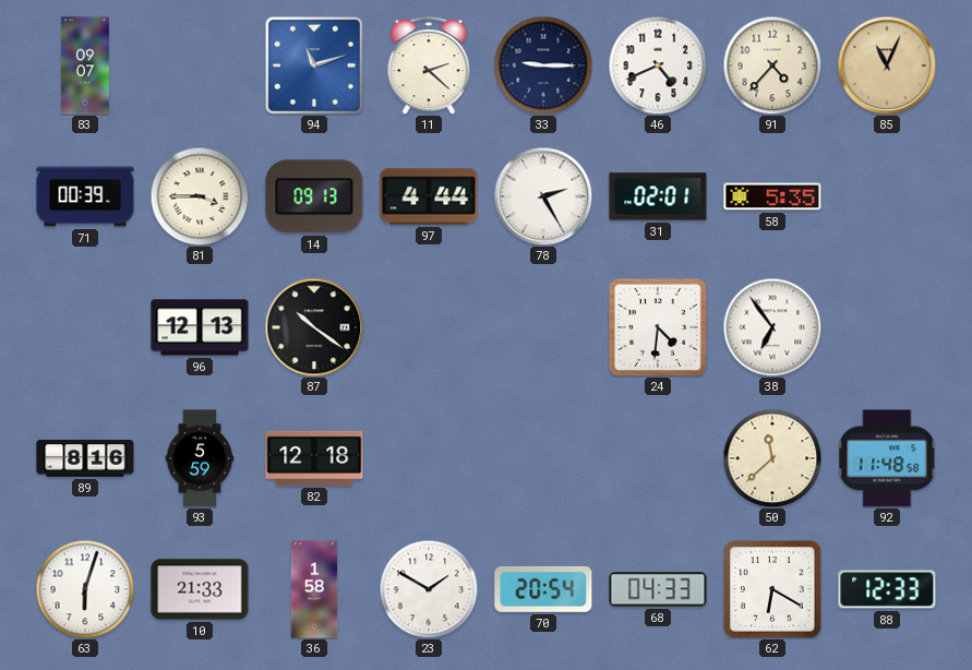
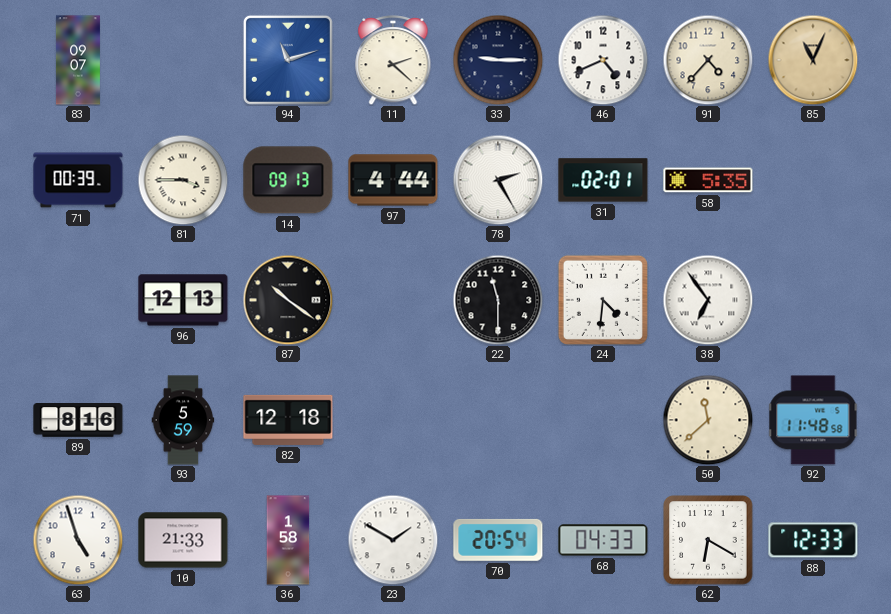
22: none -> 11:30 (498, 300)
63: 6:03 -> 4:57 (78, 540)
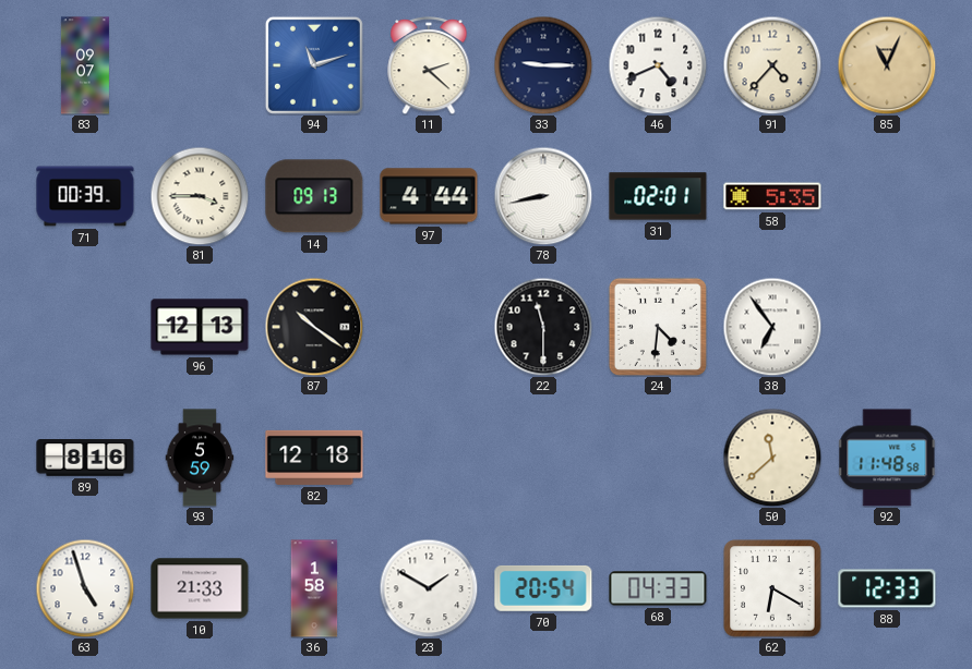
78: 2:25 -> 8:43 (543, 196)
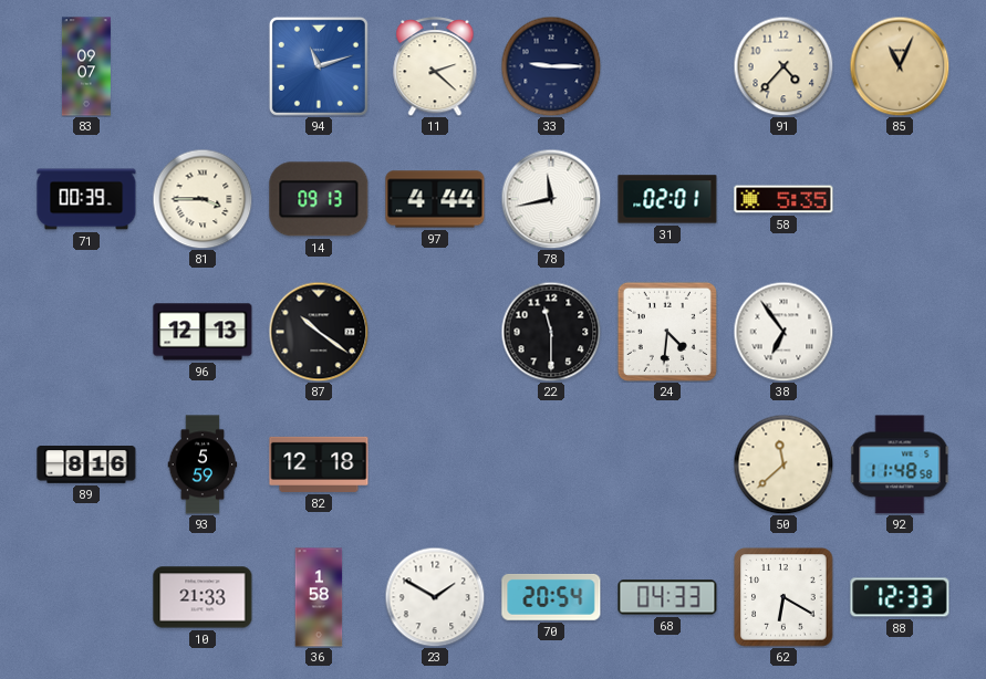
46: 4:41 -> none (658, 65)
78: 8:43 -> 11:43 (551, 199)
63: 4:57 -> none (85, 588)
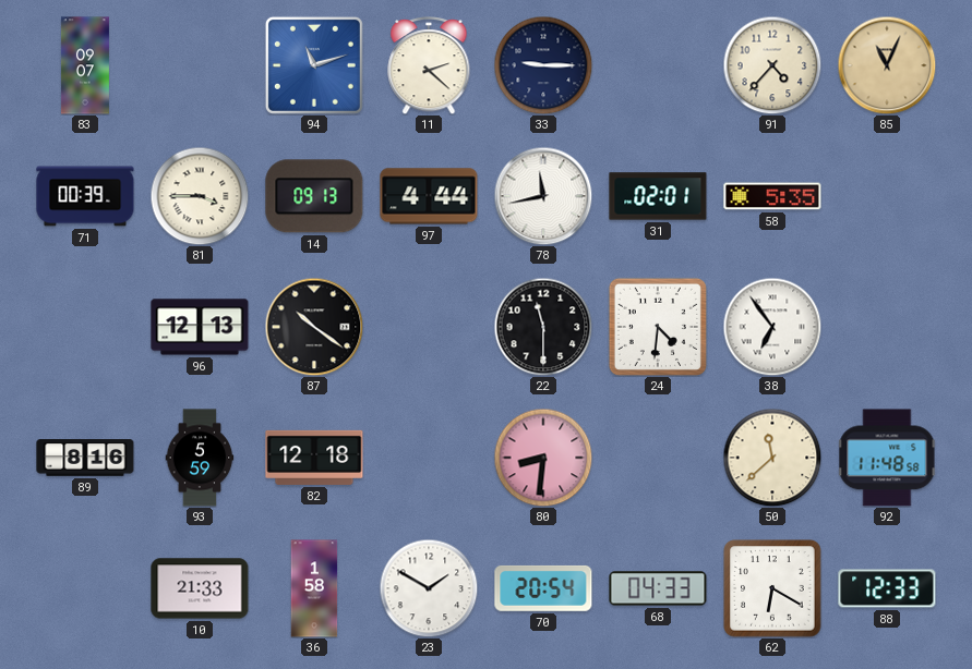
80: none -> 8:31 (543, 458)
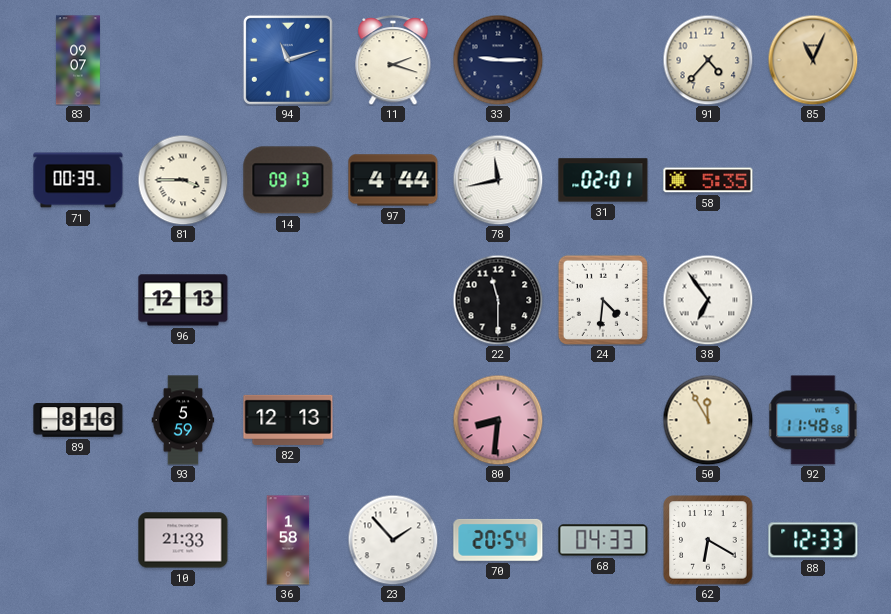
11: 2:22 -> 2:18 (393, 61)
87: 10:21 -> none (314, 327)
82: 12:18 -> 12:13 (288, 420)
50: 11:38 -> 11:55 (708, 420)
23: 1:50 -> 1:53 (393, 540)
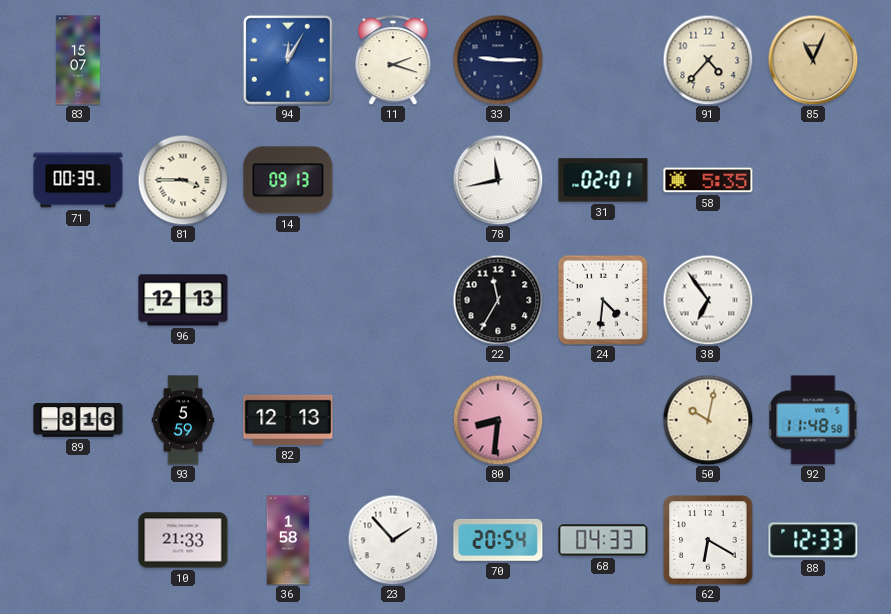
83: 09:07 -> 15:07 (78, 60)
94: 11:12 -> 12:05 (288, 60)
97: 4:44 -> none (393, 180)
22: 11:30 -> 11:35 (498, 300)
50: 11:55 -> 10:02 (708, 420)
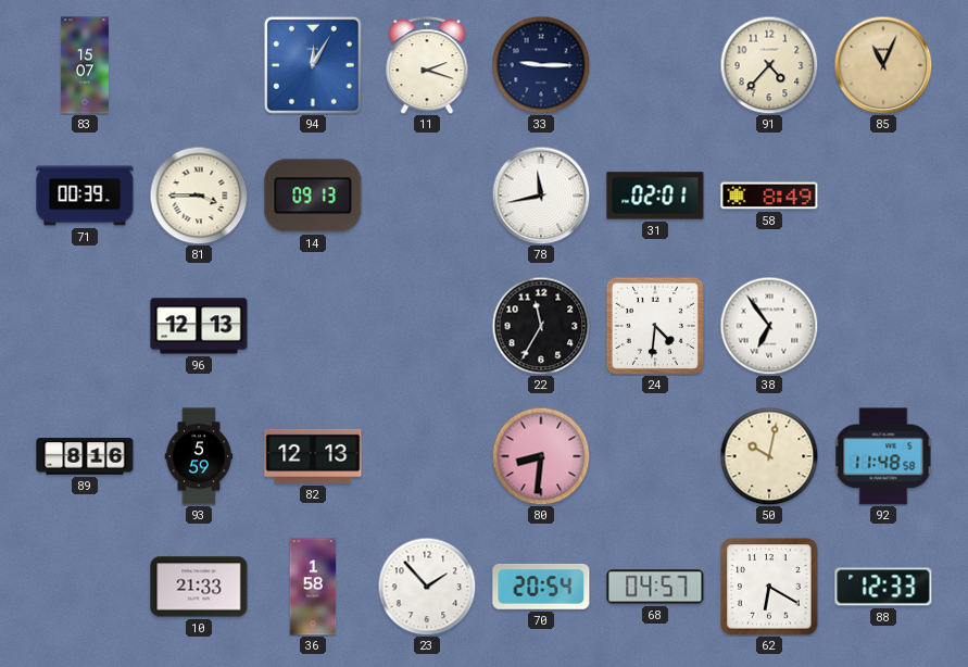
58: 5:35 -> 8:49 (769, 196)
68: 04:33 -> 04:57 (655, 587)
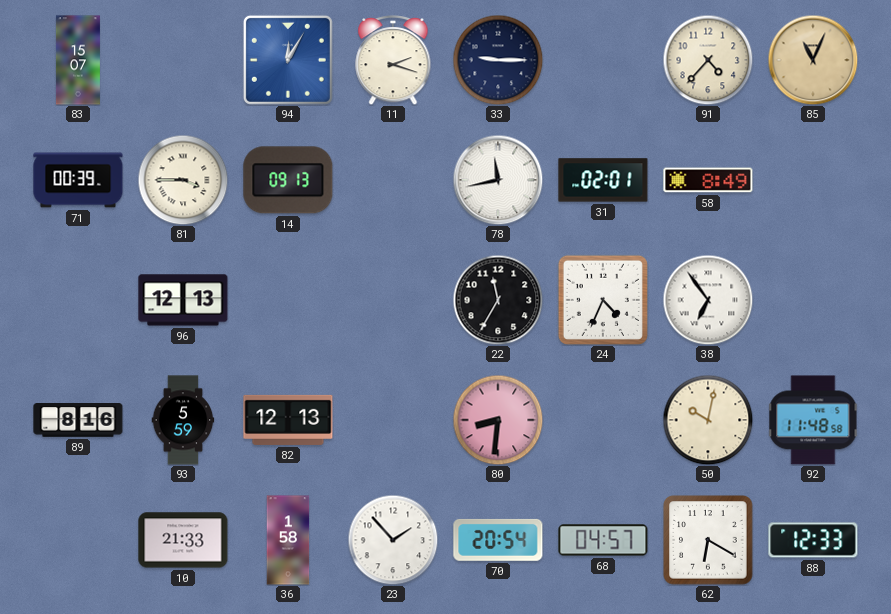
24: 4:31 -> 4:34 (603, 300)
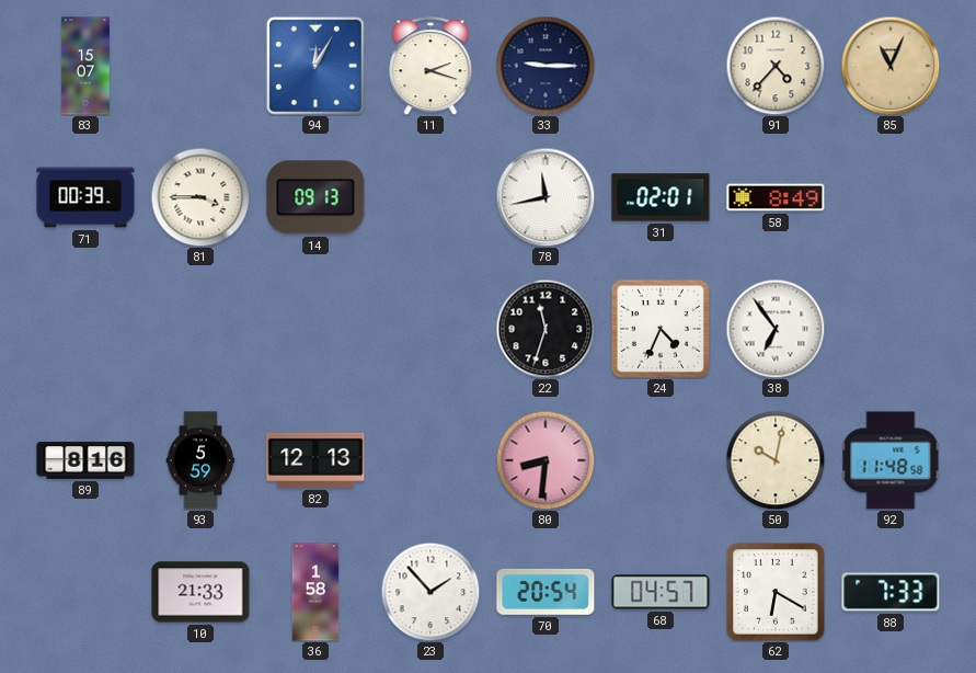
96: 12:13 -> none (183, 300)
22: 11:35 -> 11:33 (546, 329)
88: 12:33 -> 7:33 (891, 592)
